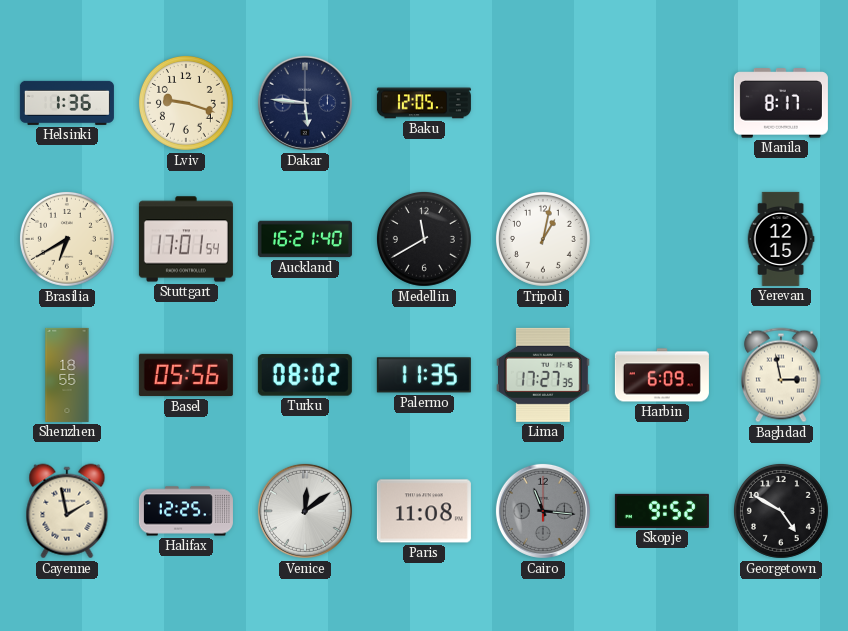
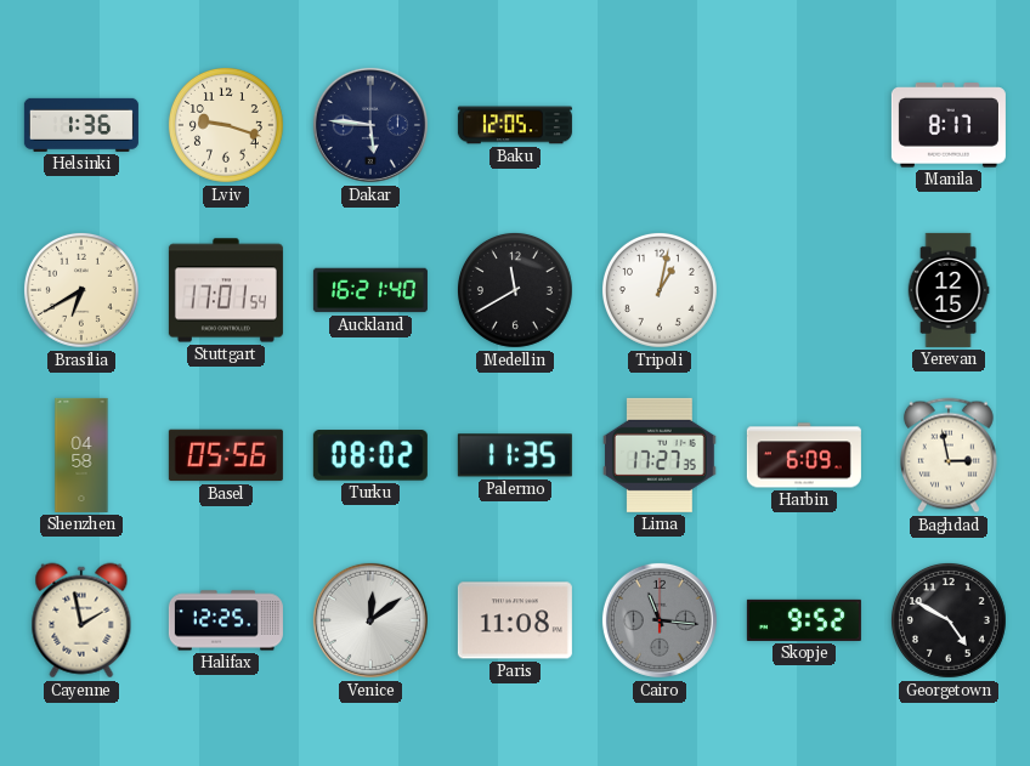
Shenzhen: 18:55 -> 04:58 (81, 455)
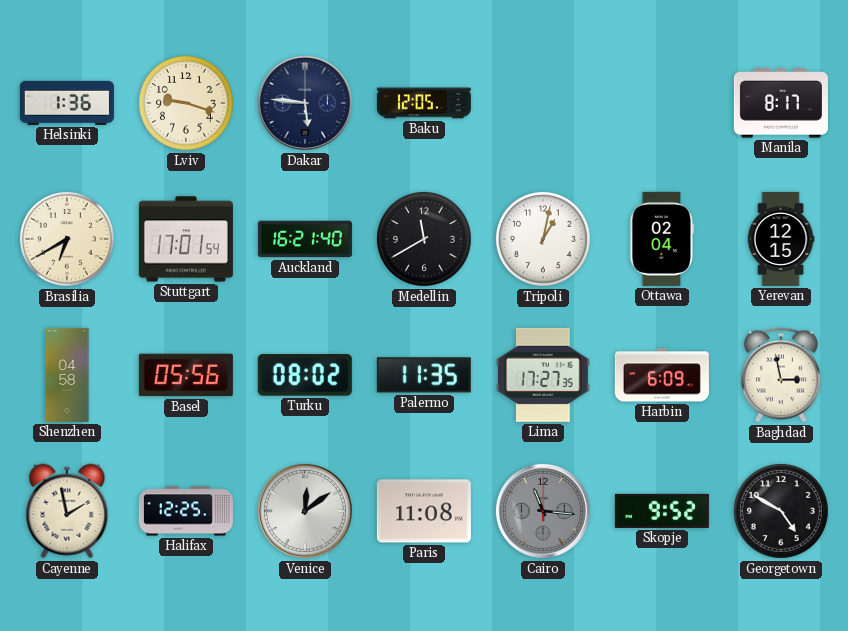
Ottawa: none -> 02:04 (662, 239)
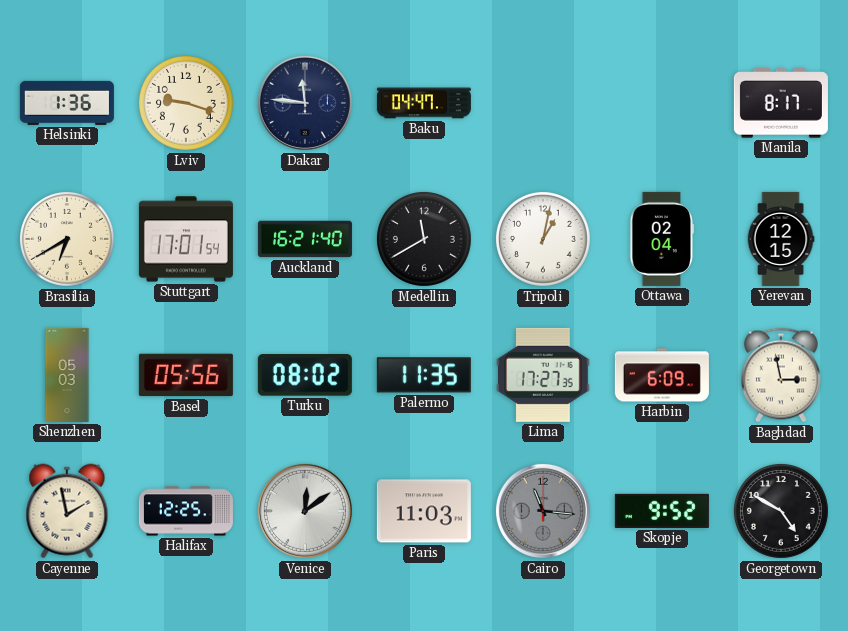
Dakar: 5:46 -> 11:46 (305, 103)
Baku: 12:05 -> 04:47 (424, 103)
Shenzhen: 04:58 -> 05:03 (67, 375)
Paris: 11:08 -> 11:03 (424, 511)
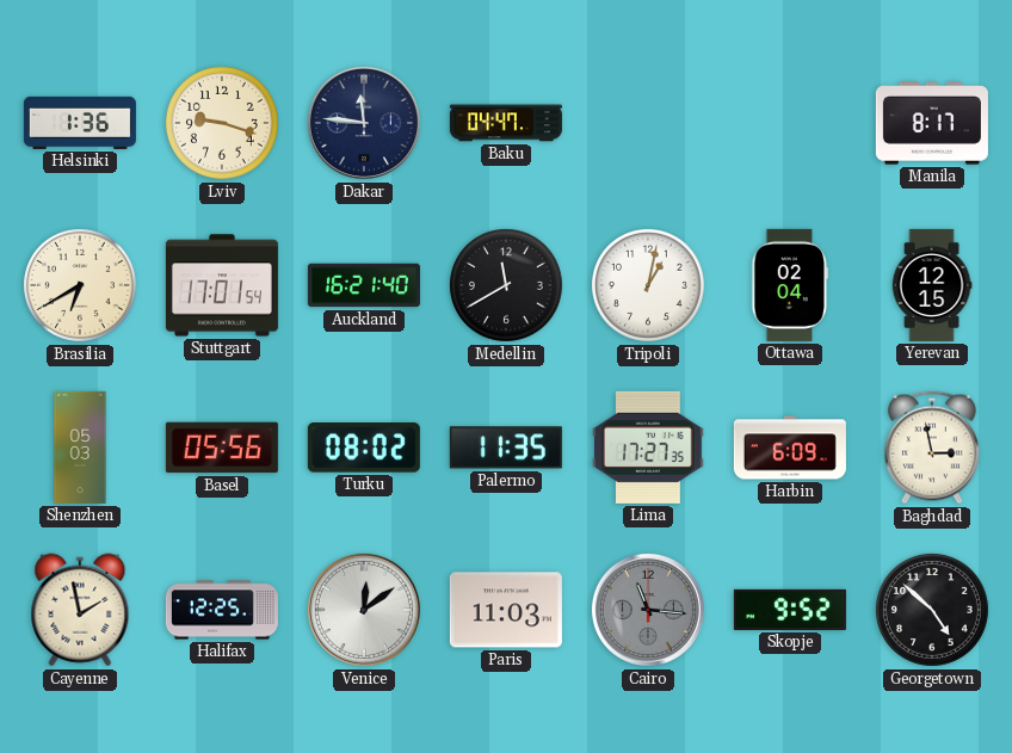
Georgetown: 4:50 -> 4:52 (932, 610)
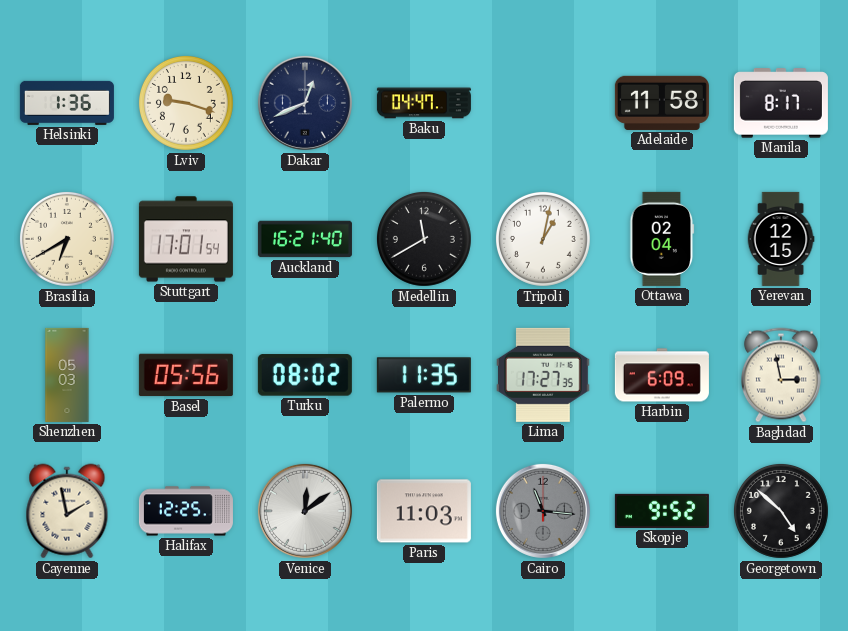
Dakar: 11:46 -> 12:41 (305, 103)
Adelaide: none -> 11:58 (662, 103)
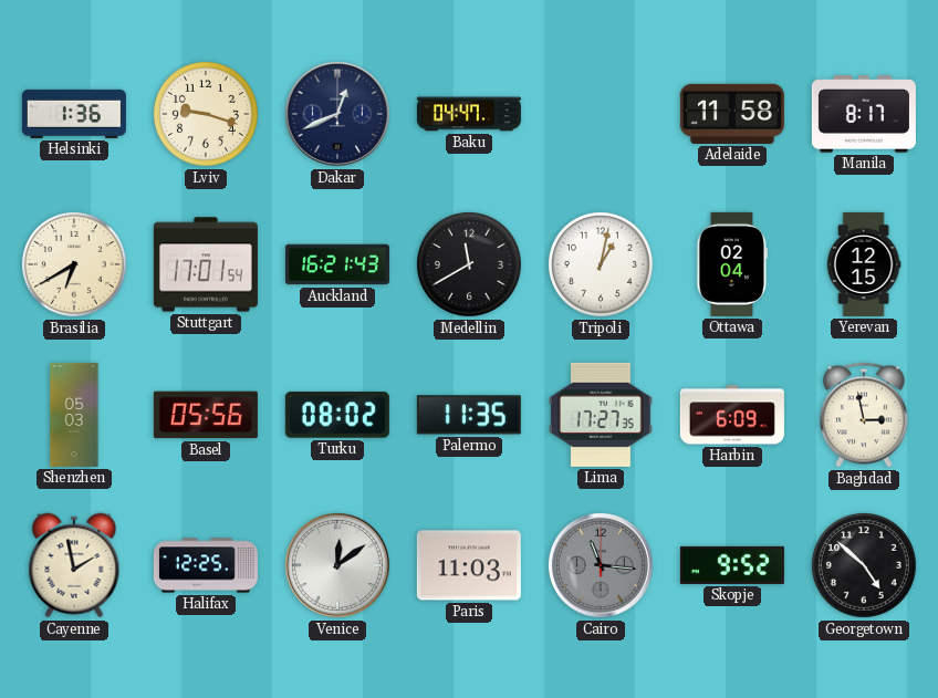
Auckland: 16:21:40 -> 16:21:43 (337, 264)
